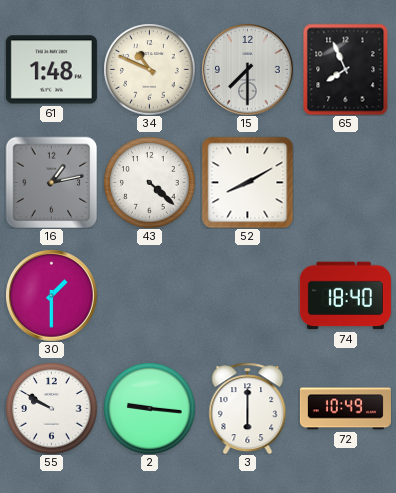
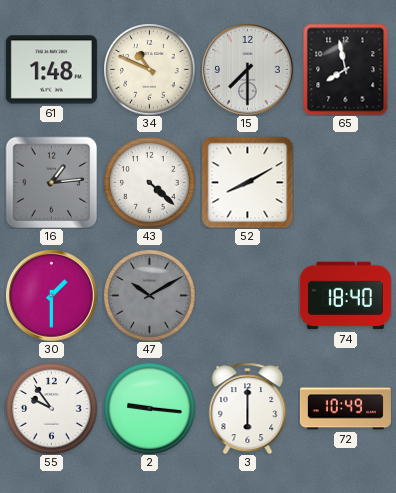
65: 7:56 -> 7:58 (346, 69)
16: 1:13 -> 1:14 (51, 182)
47: none -> 10:10 (149, 295)
55: 9:50 -> 9:54 (51, 408)
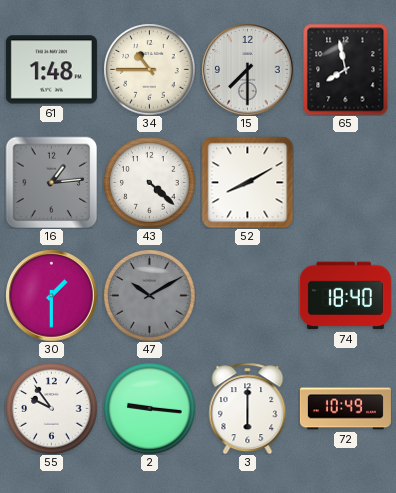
34: 10:49 -> 10:45 (149, 69)
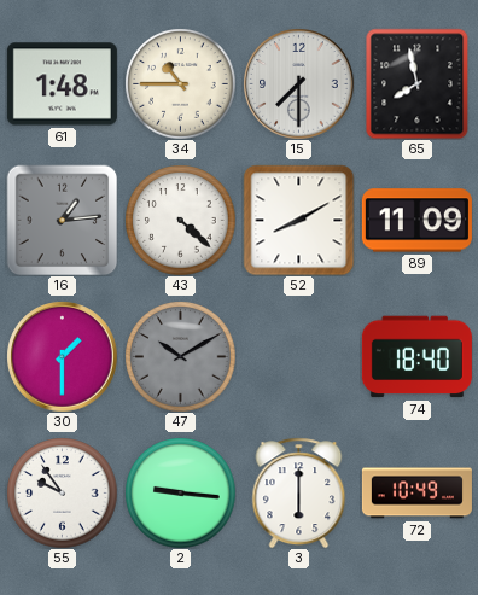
89: none -> 11:09 (416, 221)
